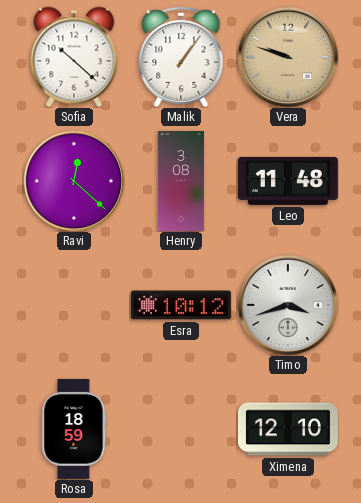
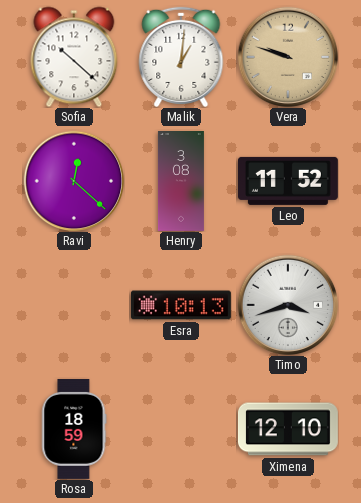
Malik: 1:06 -> 1:01 (181, 57)
Leo: 11:48 -> 11:52 (288, 181)
Esra: 10:12 -> 10:13 (181, 305)
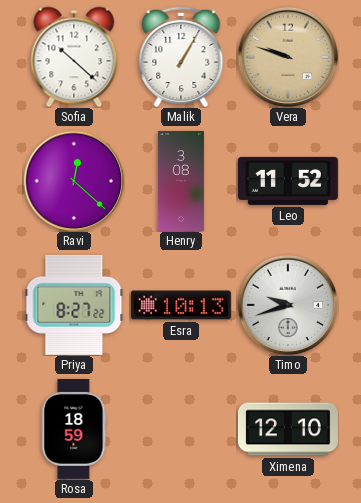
Malik: 1:01 -> 1:05 (181, 57)
Priya: none -> 8:27 (74, 305)
Timo: 3:42 -> 9:42 (288, 305)
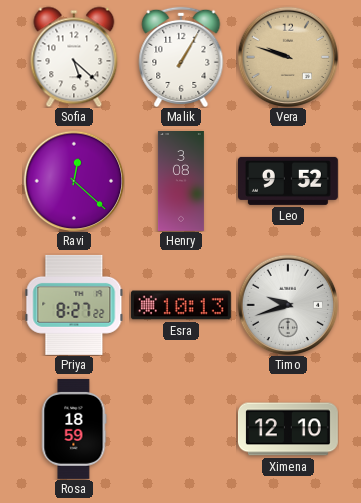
Sofia: 10:22 -> 5:22 (74, 57)
Leo: 11:52 -> 9:52 (288, 181)
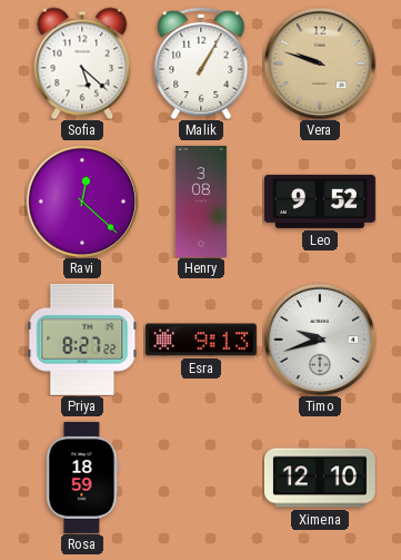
Esra: 10:13 -> 9:13 (201, 340)
